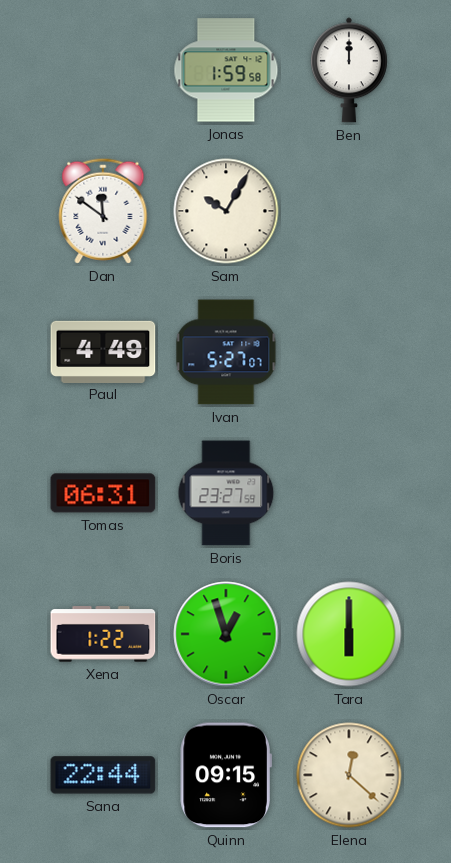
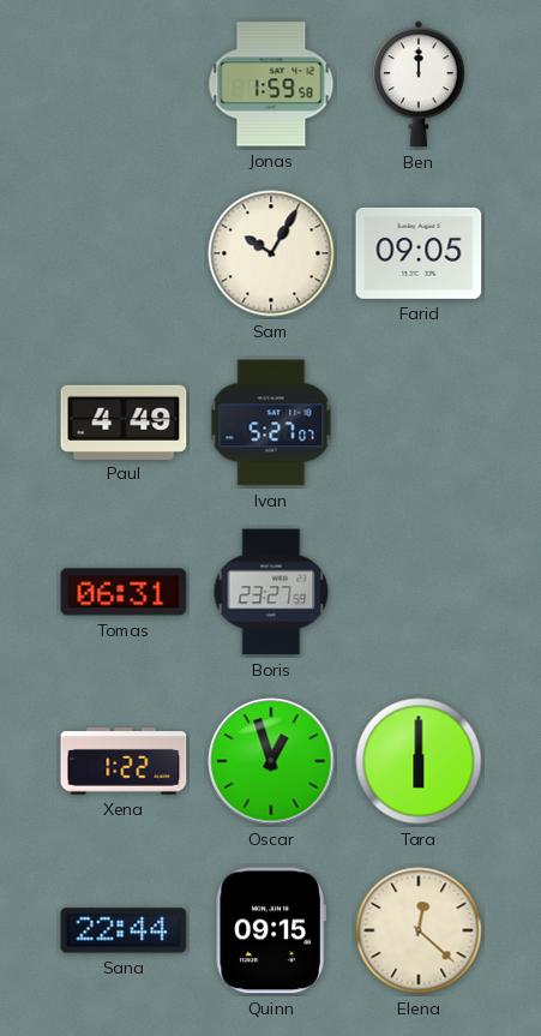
Dan: 11:51 -> none (103, 211)
Farid: none -> 09:05 (419, 253)
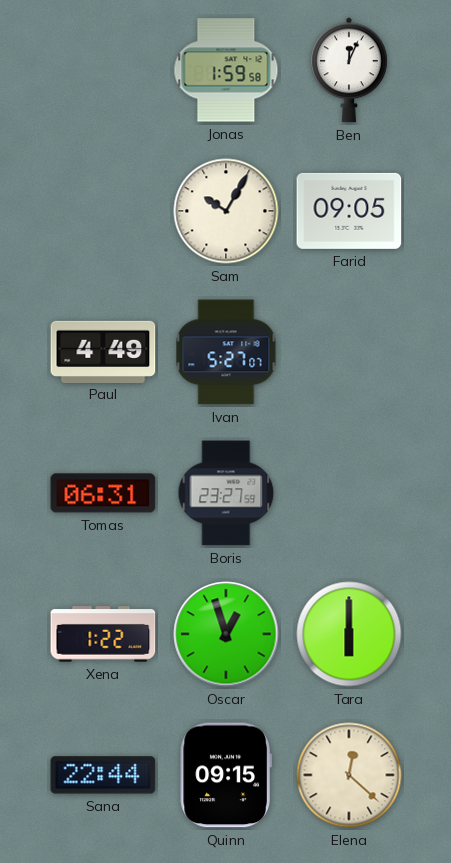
Ben: 12:00 -> 12:04 (349, 70)
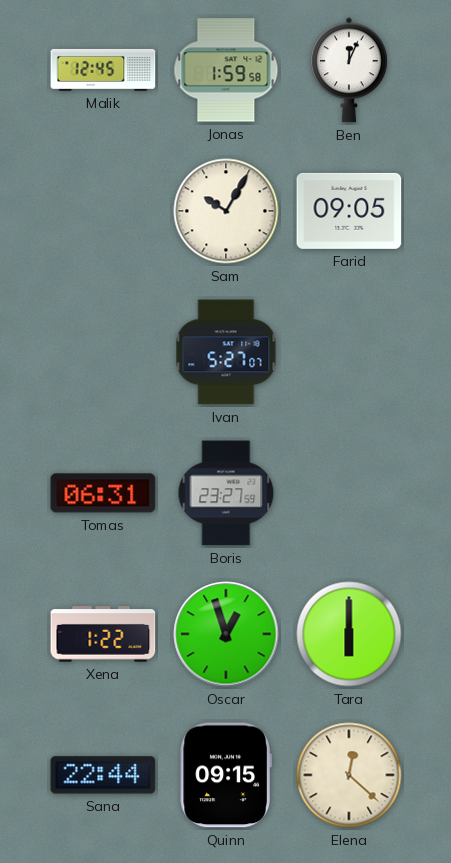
Malik: none -> 12:45 (103, 70)
Paul: 4:49 -> none (103, 351)
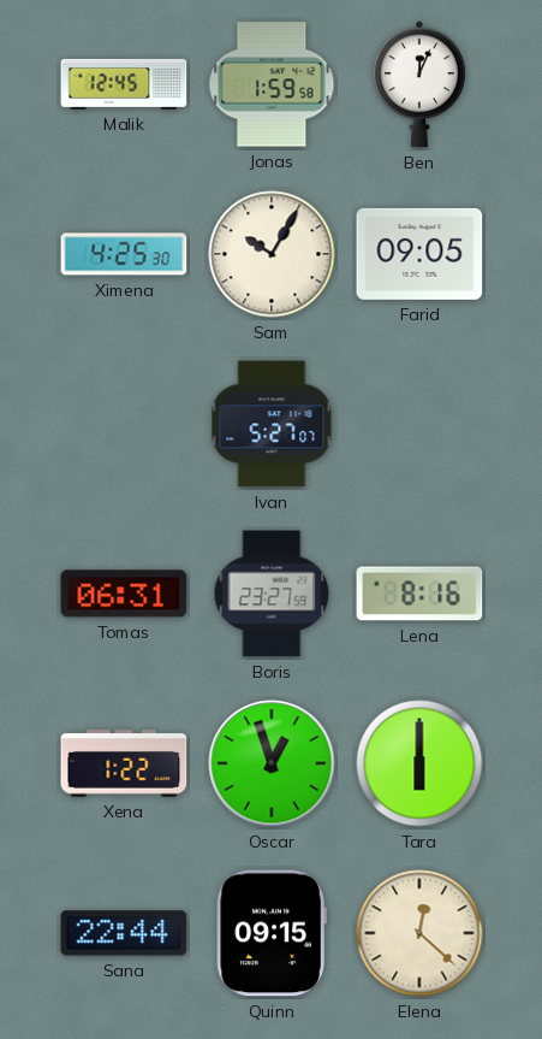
Ximena: none -> 4:25 (124, 254)
Lena: none -> 8:16 (419, 594)
